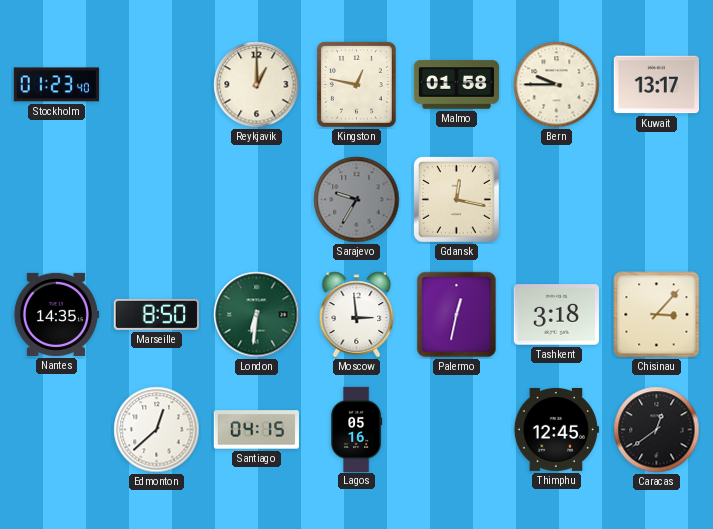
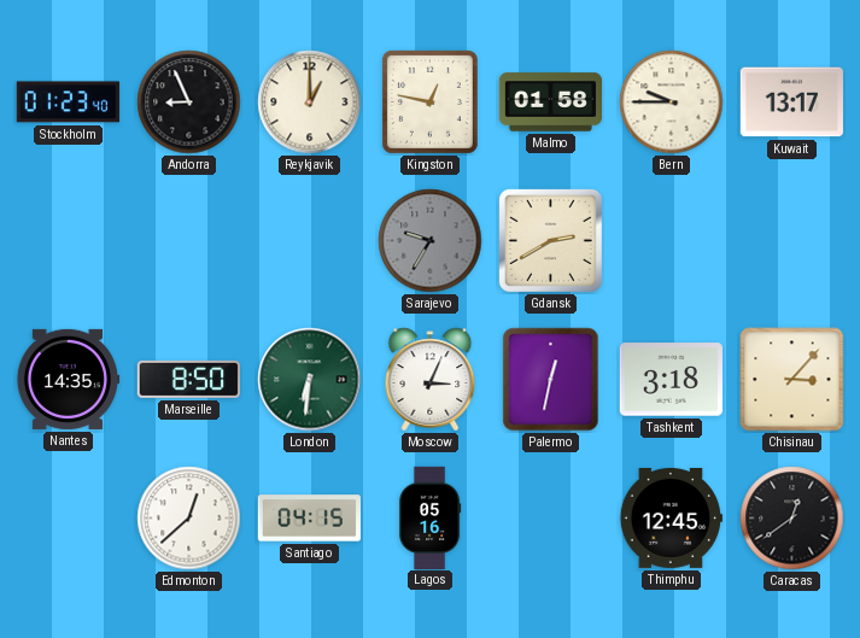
Andorra: none -> 8:56 (189, 103)
Gdansk: 12:17 -> 2:40 (550, 240)
Moscow: 2:59 -> 3:04 (431, 380)
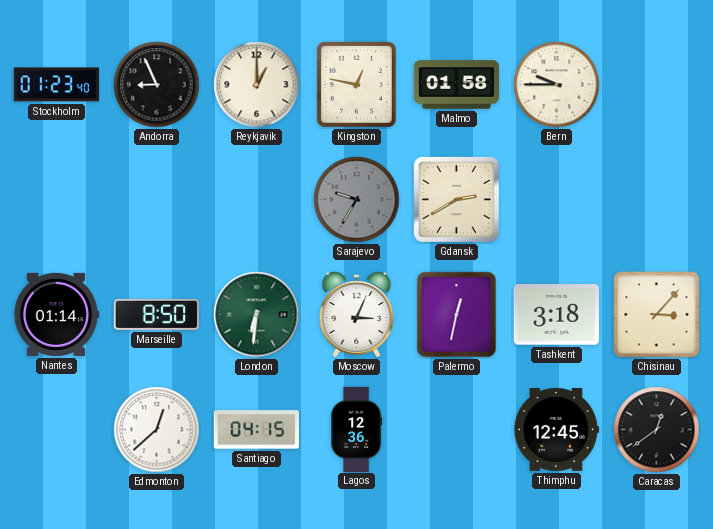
Kuwait: 13:17 -> none (791, 103)
Nantes: 14:35 -> 01:14 (55, 314)
Lagos: 05:16 -> 12:36 (356, 429)
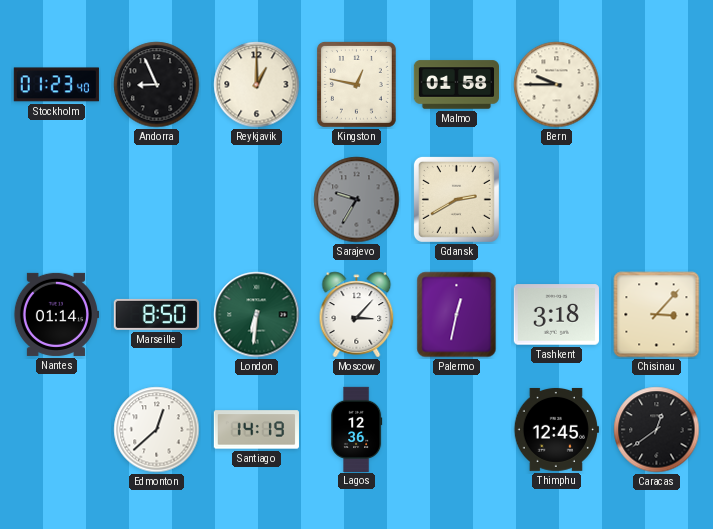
Moscow: 3:04 -> 3:07 (357, 315)
Santiago: 04:15 -> 14:19 (256, 430)
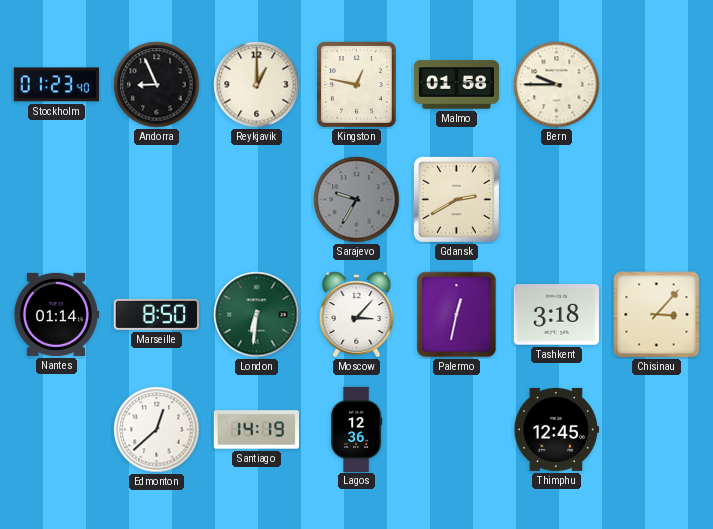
Caracas: 12:39 -> none (657, 430)
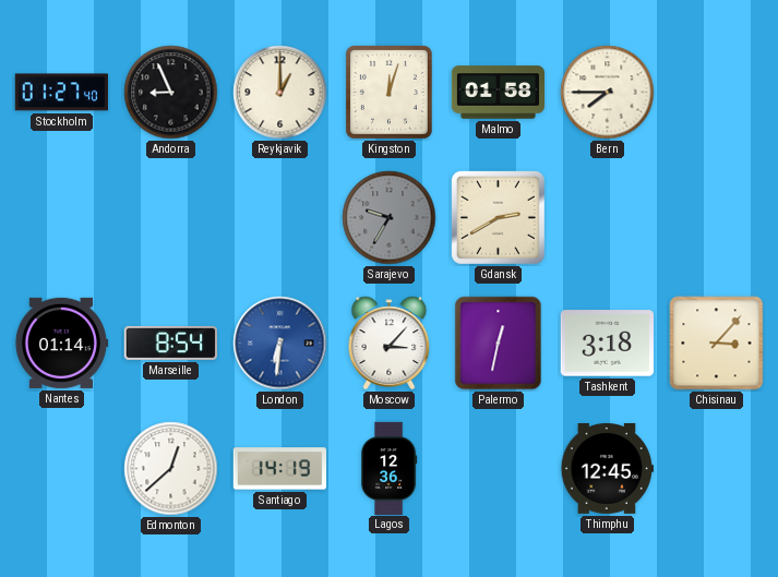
Stockholm: 01:23 -> 01:27 (61, 93)
Kingston: 12:47 -> 12:03 (388, 92)
Bern: 9:45 -> 7:45 (608, 93)
Marseille: 8:50 -> 8:54 (170, 342)
London dial: green -> blue (280, 344)
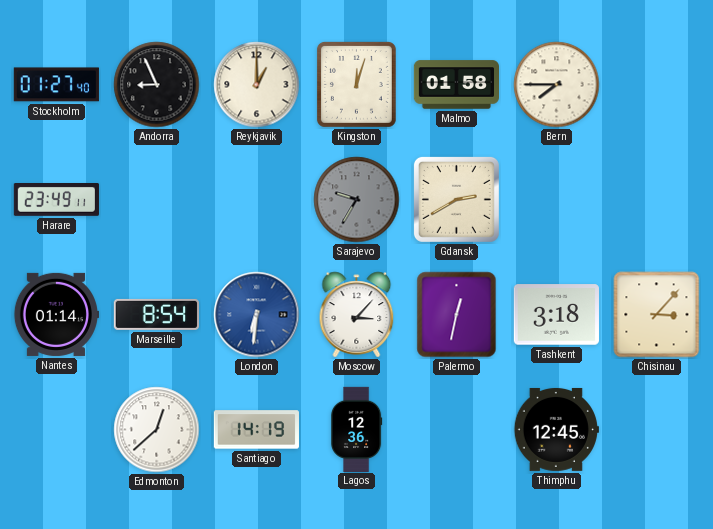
Harare: none -> 23:49 (56, 200)
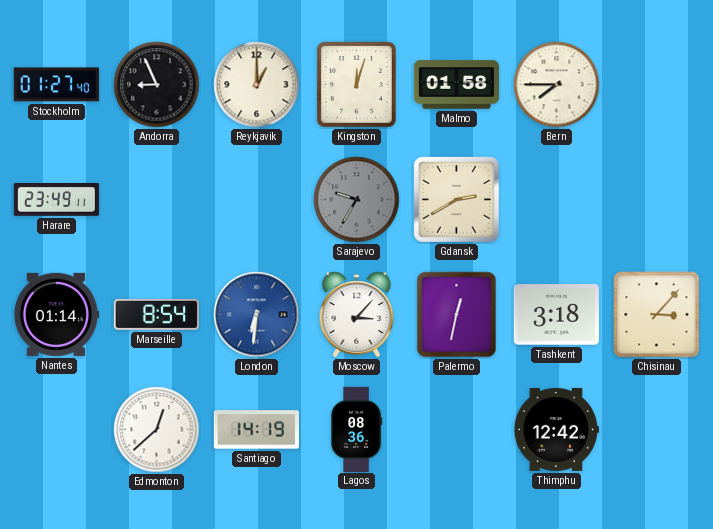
Lagos: 12:36 -> 08:36 (356, 429)
Thimphu: 12:45 -> 12:42 (556, 429)
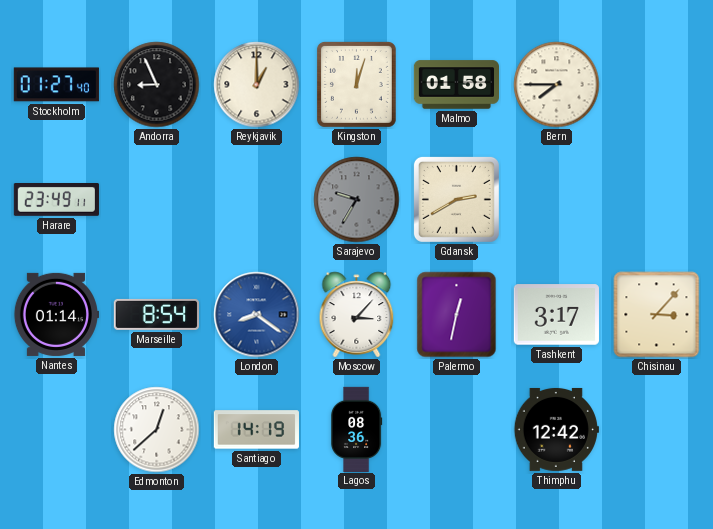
London: 6:31 -> 8:21 (257, 315)
Tashkent: 3:18 -> 3:17 (556, 315)
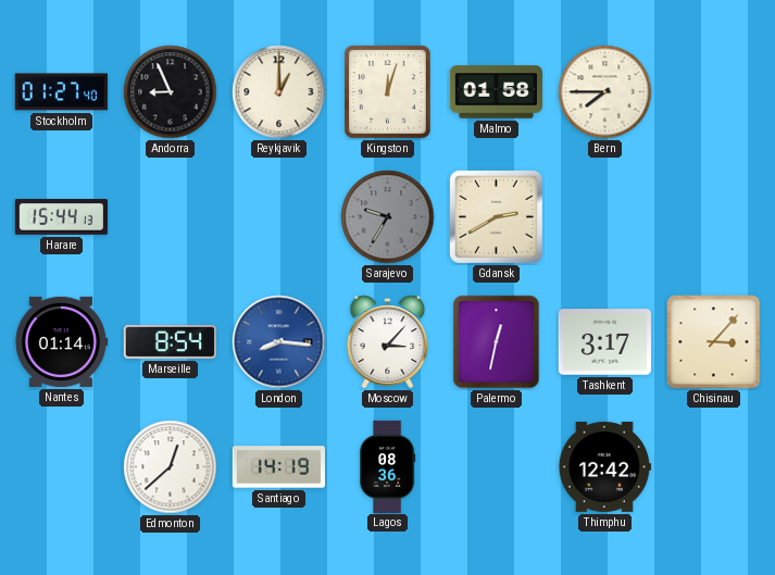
Harare: 23:49 -> 15:44 (61, 217)
London: 8:21 -> 8:16 (279, 342)
